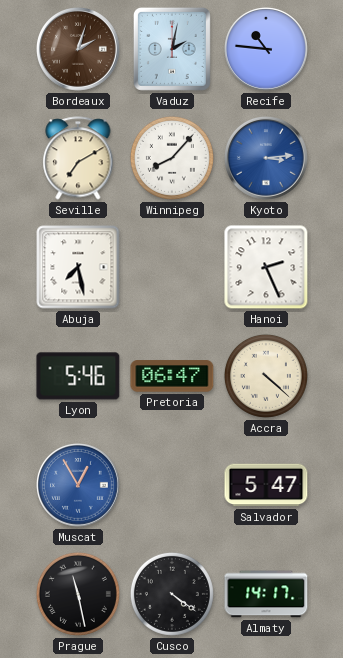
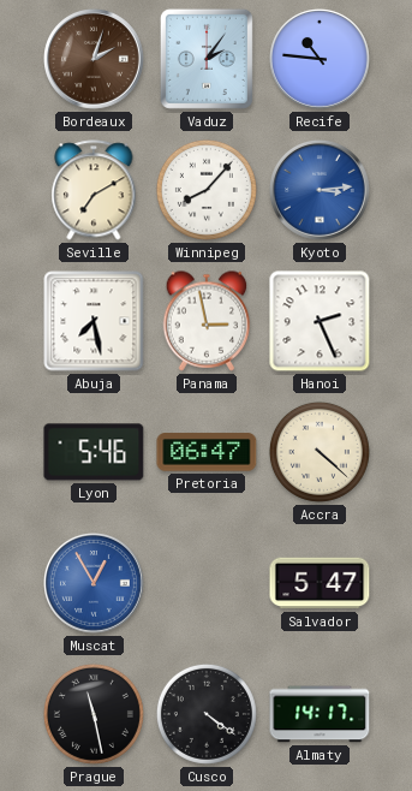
Vaduz: 2:02 -> 2:06 (207, 59)
Panama: none -> 2:58 (207, 321)
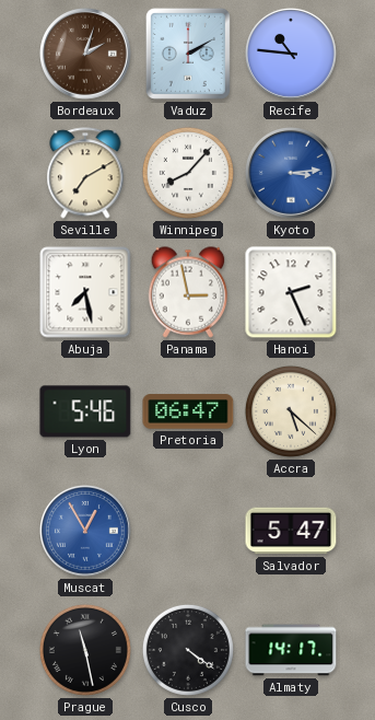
Vaduz: 2:06 -> 2:10 (188, 54)
Accra: 4:22 -> 5:22 (291, 411)
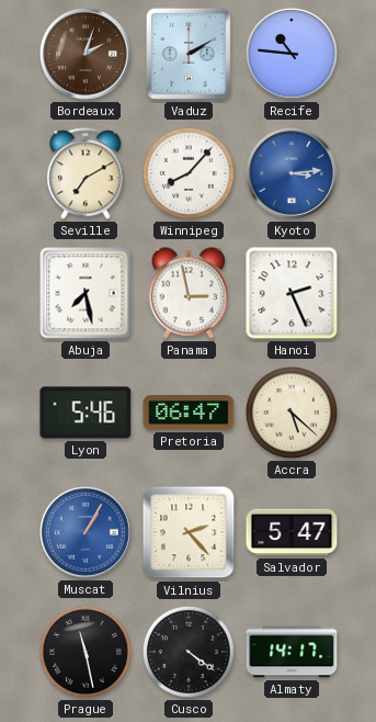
Muscat: 12:55 -> 1:05 (87, 533)
Vilnius: none -> 2:23 (189, 532)
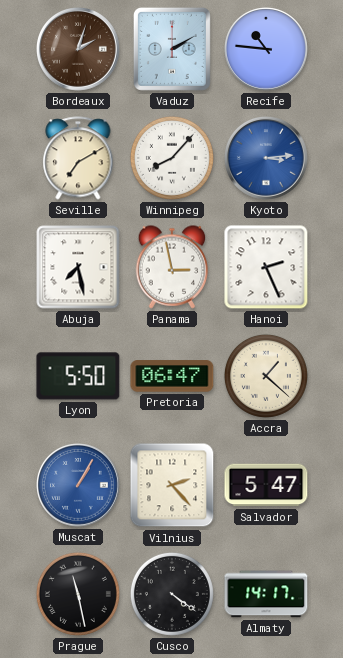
Lyon: 5:46 -> 5:50 (78, 376)
Accra: 5:22 -> 1:22 (266, 376)
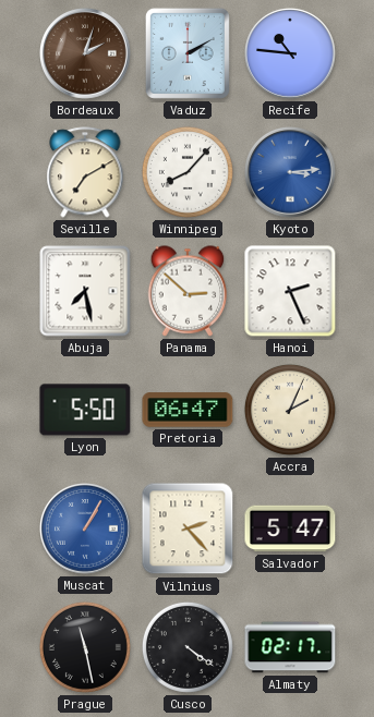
Panama: 2:58 -> 2:52 (188, 291)
Accra: 1:22 -> 2:04 (290, 410)
Almaty: 14:17 -> 02:17 (290, 647)
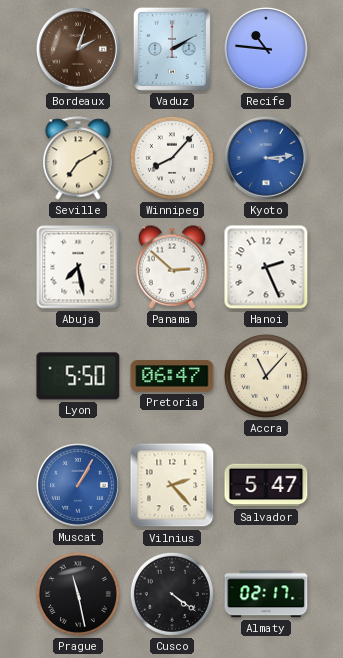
Accra: 2:04 -> 11:07 (266, 376)
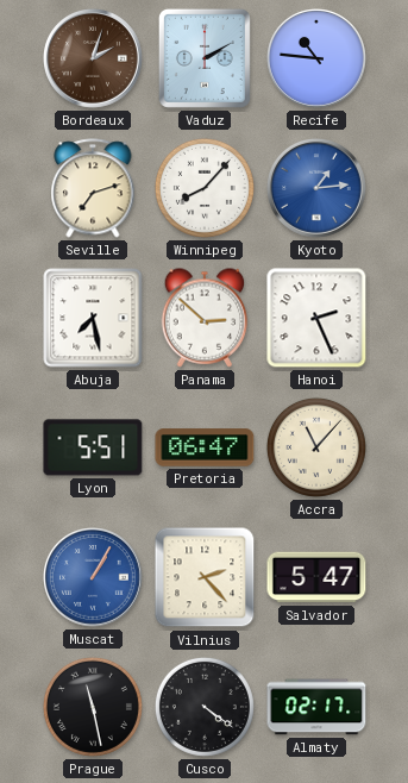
Seville: 7:10 -> 7:12 (93, 188)
Kyoto: 3:14 -> 1:14 (318, 189)
Lyon: 5:50 -> 5:51 (93, 447)
